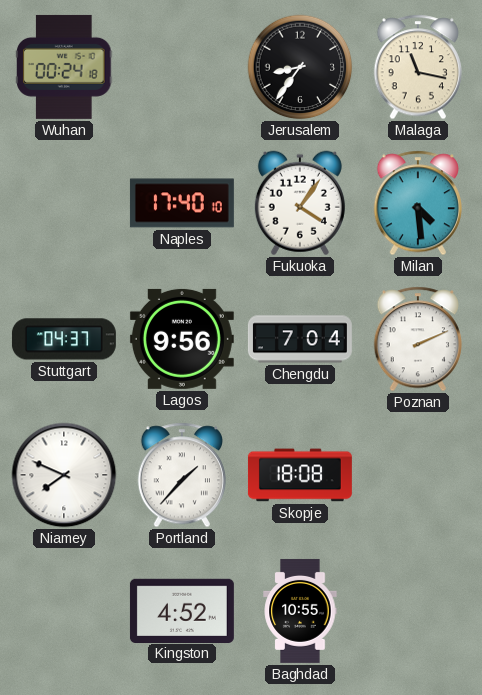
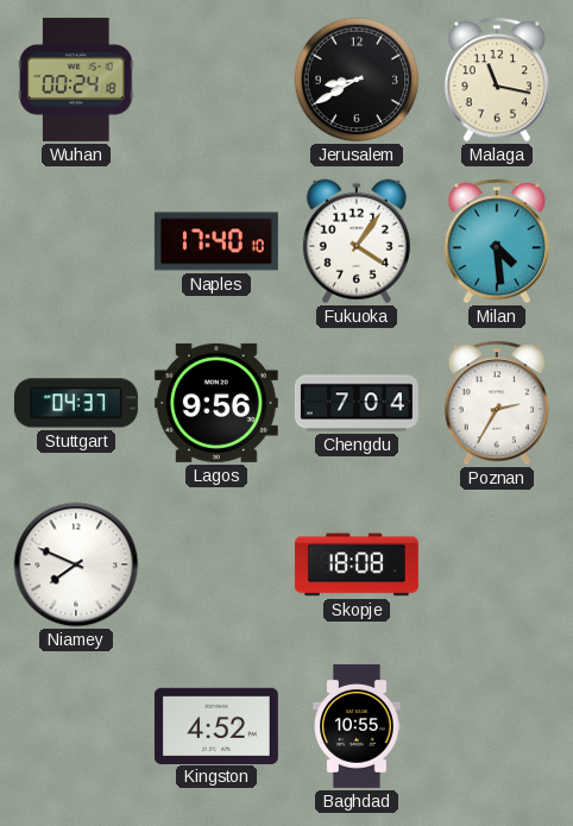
Jerusalem: 8:36 -> 8:40 (357, 80)
Poznan: 2:11 -> 2:35 (497, 403)
Portland: 1:37 -> none (182, 475)
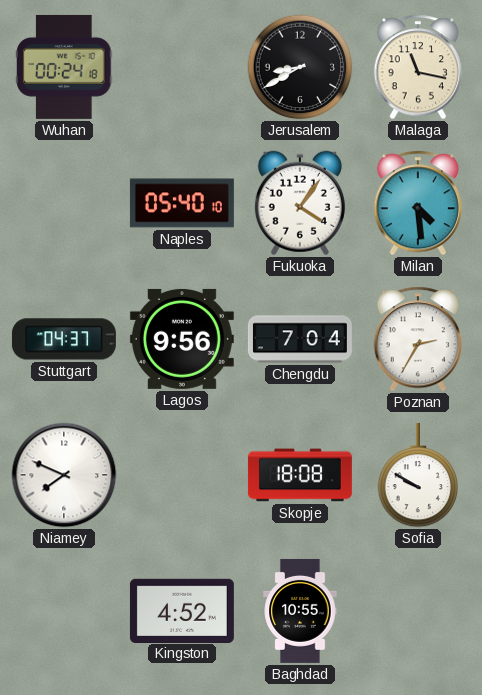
Naples: 17:40 -> 05:40 (182, 203)
Sofia: none -> 9:50 (418, 475)
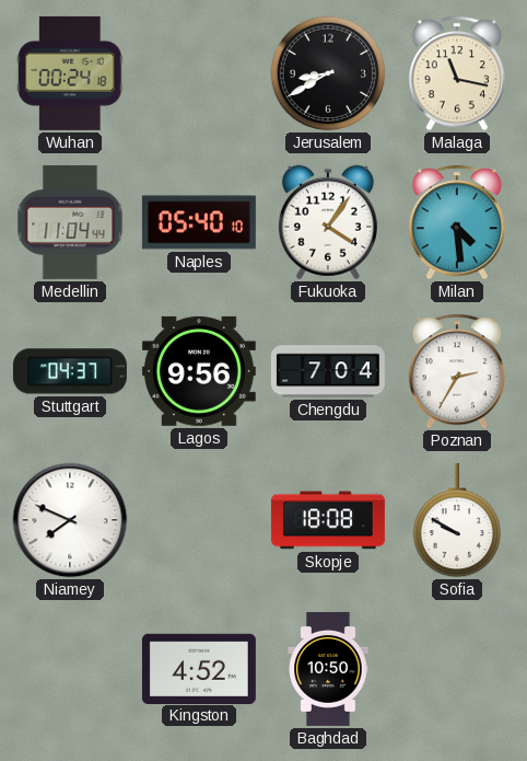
Medellin: none -> 11:04 (70, 222)
Baghdad: 10:55 -> 10:50 (328, 669)
